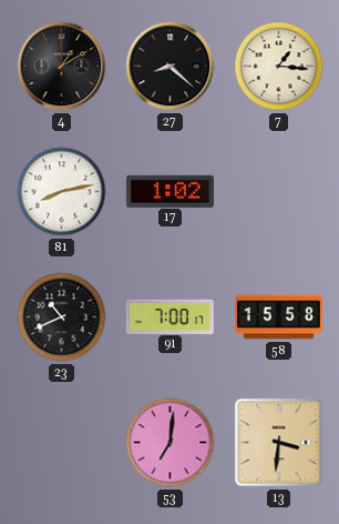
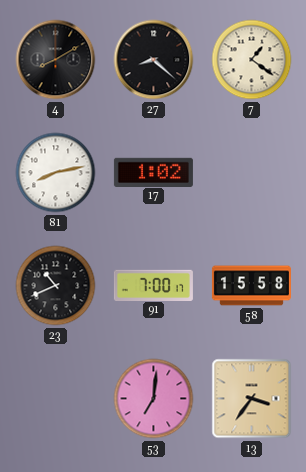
4: 1:10 -> 8:10 (56, 60)
7: 1:16 -> 1:21 (252, 60)
13: 3:31 -> 3:36 (252, 399)
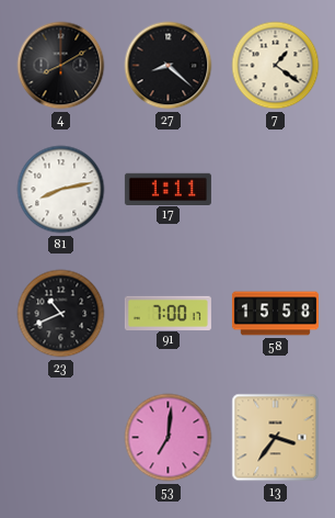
17: 1:02 -> 1:11 (168, 189)
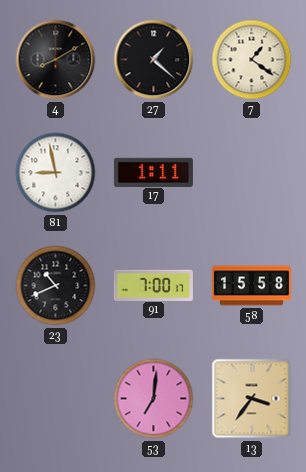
27: 8:22 -> 1:22 (154, 60)
81: 8:13 -> 8:58 (56, 173)
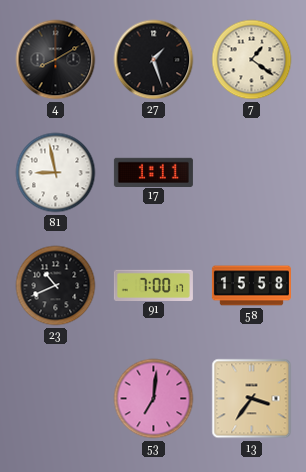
27: 1:22 -> 1:27 (154, 60)
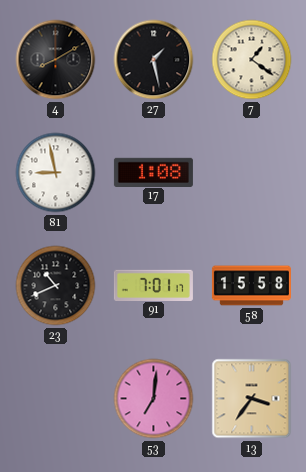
27: 1:27 -> 1:28 (154, 60)
17: 1:11 -> 1:08 (153, 172)
91: 7:00 -> 7:01 (153, 285)
